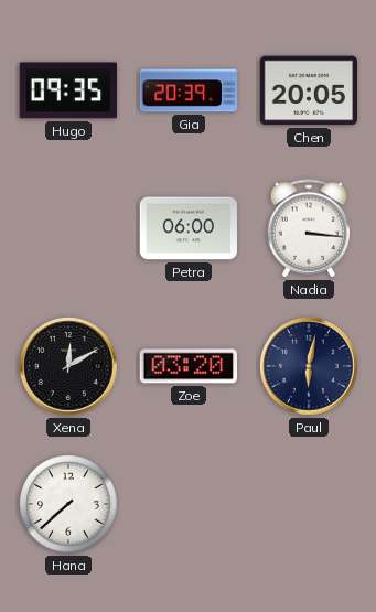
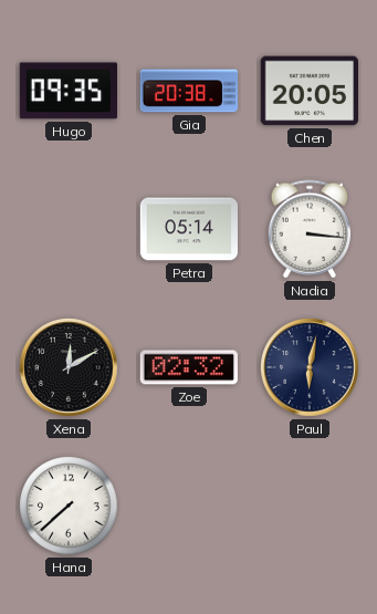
Gia: 20:39 -> 20:38 (189, 91)
Petra: 06:00 -> 05:14 (188, 229)
Zoe: 03:20 -> 02:32 (188, 367)
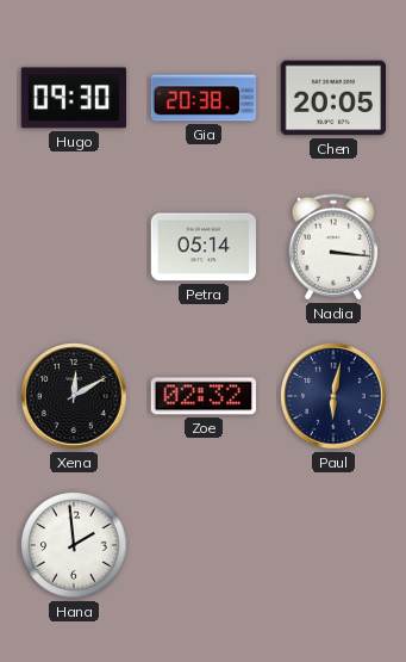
Hugo: 09:35 -> 09:30 (73, 98)
Hana: 7:38 -> 1:59 (74, 545)
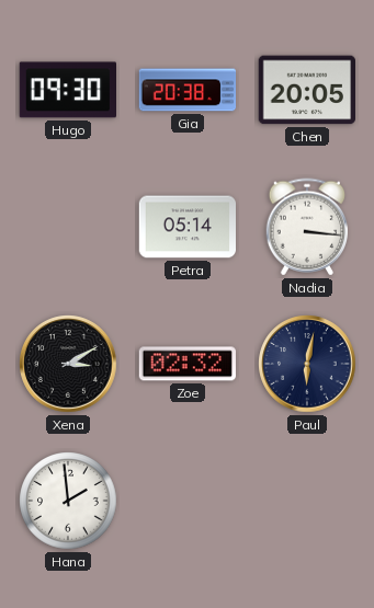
Xena: 12:10 -> 3:10 (68, 364)
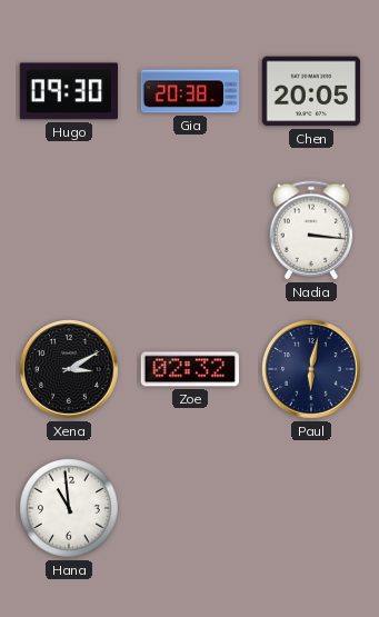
Petra: 05:14 -> none (186, 227)
Hana: 1:59 -> 10:59 (69, 508)
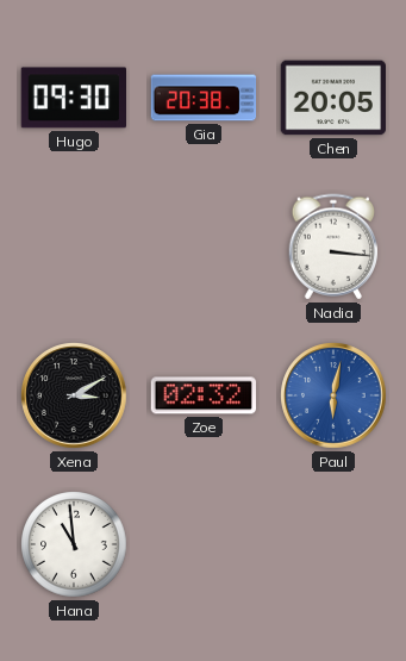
Paul dial: navy -> blue (333, 395)
